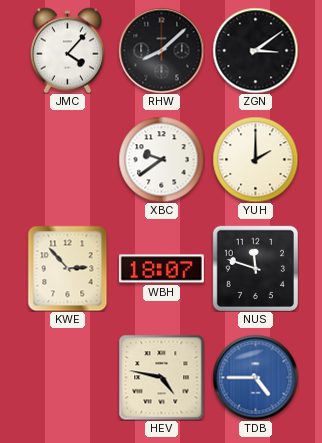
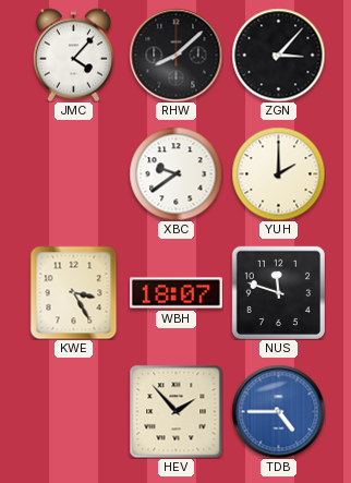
ZGN: 3:09 -> 3:07 (278, 55)
KWE: 2:53 -> 3:25 (74, 292)
HEV: 4:47 -> 1:53 (175, 411)
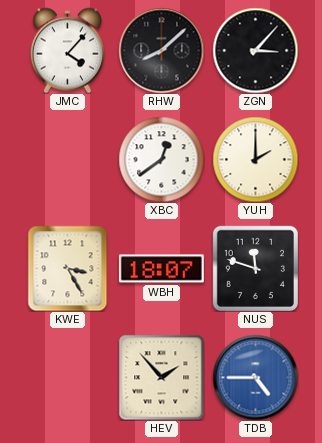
XBC: 9:39 -> 12:39 (161, 159)
